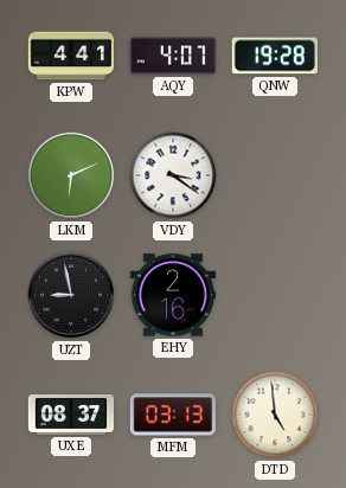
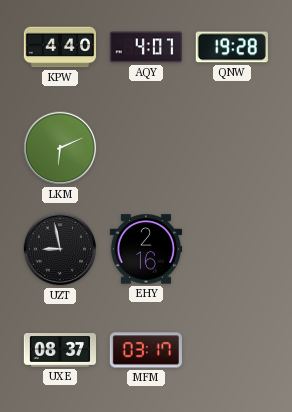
KPW: 4:41 -> 4:40 (59, 47)
VDY: 3:21 -> none (173, 175)
MFM: 03:13 -> 03:17 (146, 350)
DTD: 4:59 -> none (275, 415)
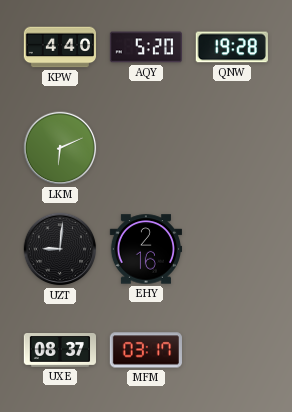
AQY: 4:07 -> 5:20 (145, 47)
UZT: 8:58 -> 9:01 (60, 249)
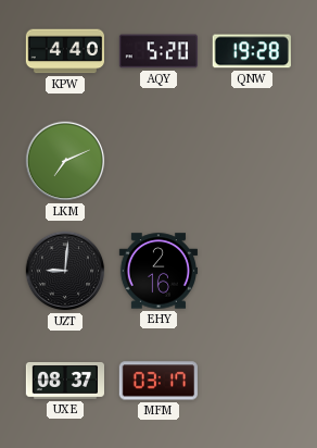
LKM: 6:11 -> 7:11 (65, 161)
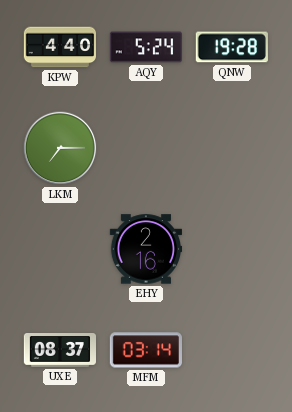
AQY: 5:20 -> 5:24 (145, 47)
LKM: 7:11 -> 7:15 (60, 148)
UZT: 9:01 -> none (65, 271)
MFM: 03:17 -> 03:14 (146, 350)
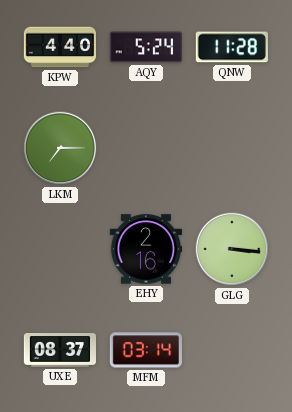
QNW: 19:28 -> 11:28 (232, 47)
GLG: none -> 3:16 (232, 249)
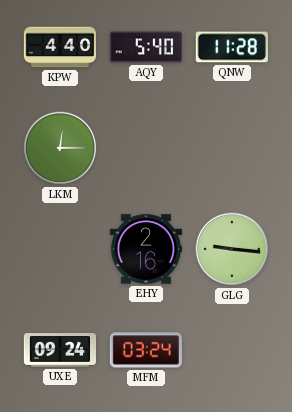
AQY: 5:24 -> 5:40 (145, 47)
LKM: 7:15 -> 12:15 (60, 148)
GLG: 3:16 -> 9:16 (232, 249)
UXE: 08:37 -> 09:24 (59, 351)
MFM: 03:14 -> 03:24 (146, 350)
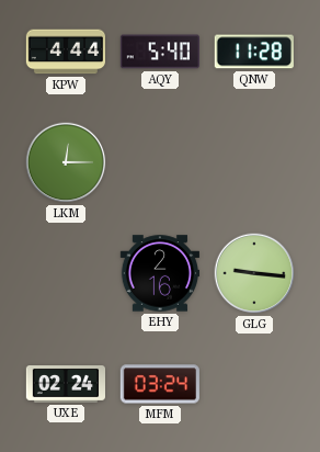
KPW: 4:40 -> 4:44 (65, 52)
UXE: 09:24 -> 02:24 (65, 385)
